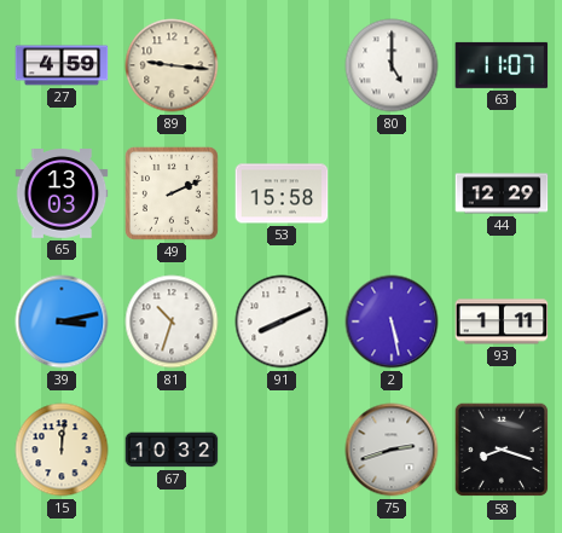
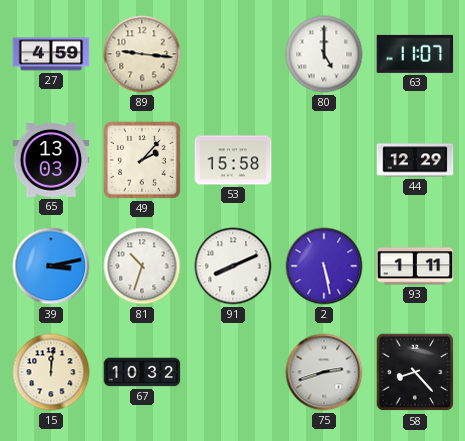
49: 2:11 -> 2:07 (142, 160)
58: 8:18 -> 8:23 (415, 372)
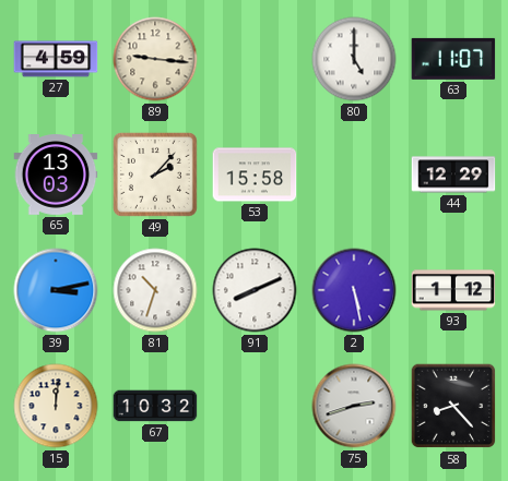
93: 1:11 -> 1:12 (453, 290)
